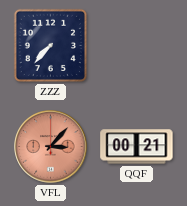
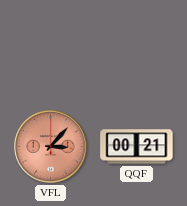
ZZZ: 7:37 -> none (50, 45)
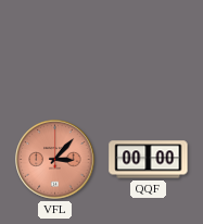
QQF: 00:21 -> 00:00 (149, 160)
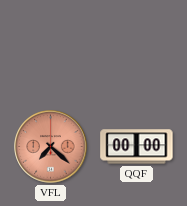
VFL: 3:07 -> 7:22 (51, 147)
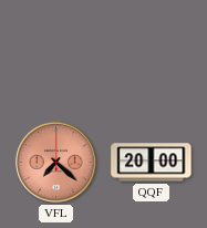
QQF: 00:00 -> 20:00 (152, 163)
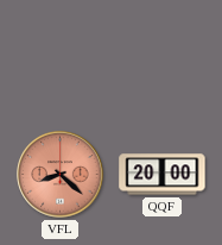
VFL: 7:22 -> 8:22 (61, 175)
